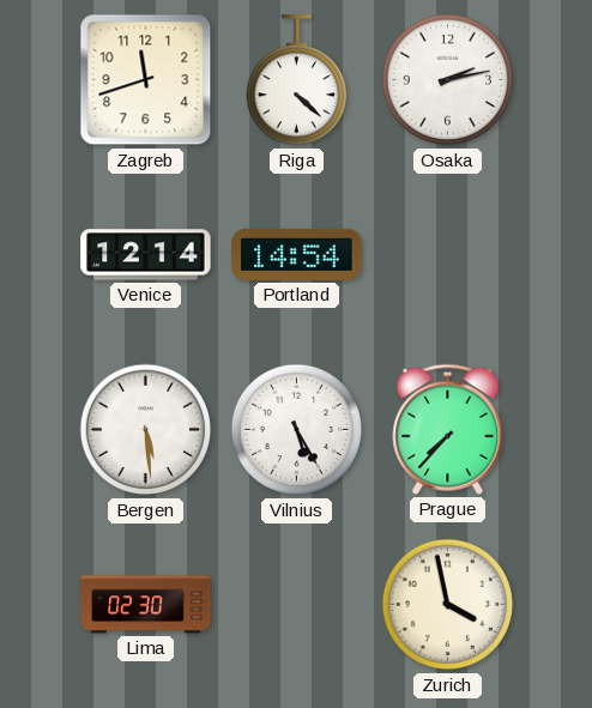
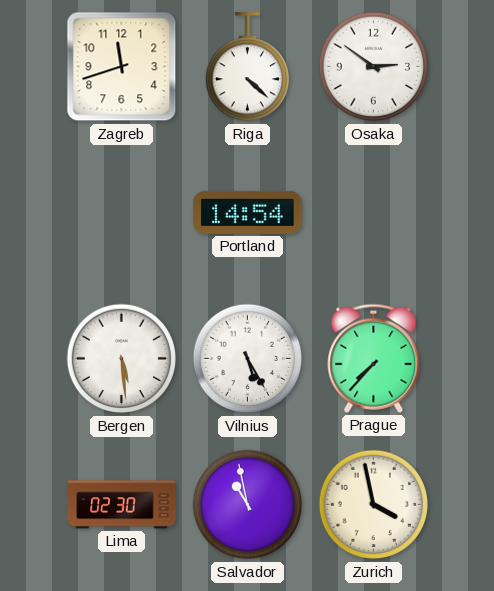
Osaka: 2:13 -> 2:51 (374, 67)
Venice: 12:14 -> none (146, 255)
Salvador: none -> 10:58 (248, 505)
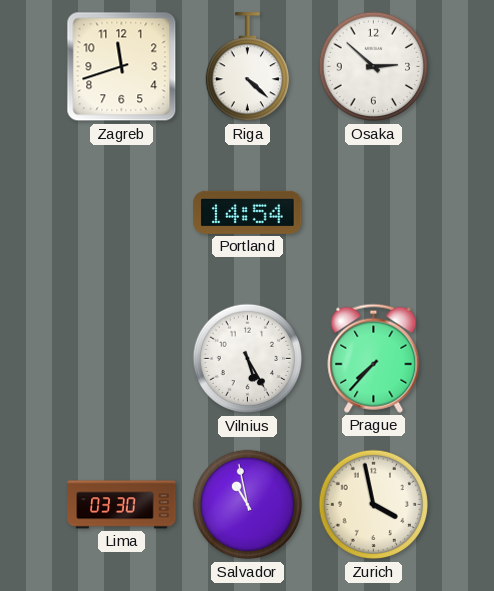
Osaka: 2:51 -> 2:52 (374, 67)
Bergen: 5:29 -> none (122, 359)
Lima: 02:30 -> 03:30 (122, 505)
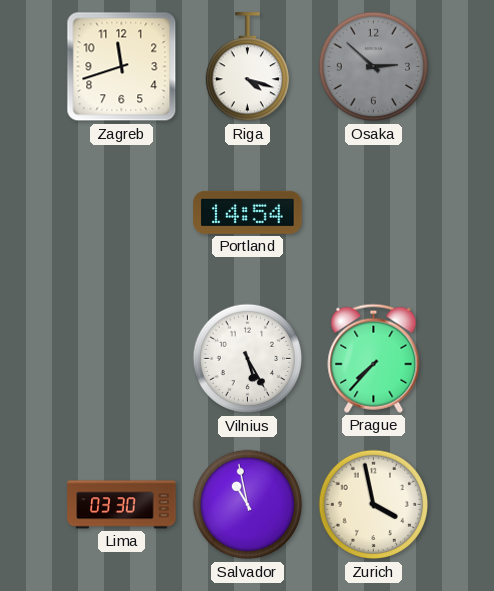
Riga: 4:22 -> 4:18 (247, 67)
Osaka dial: white -> grey (374, 67)
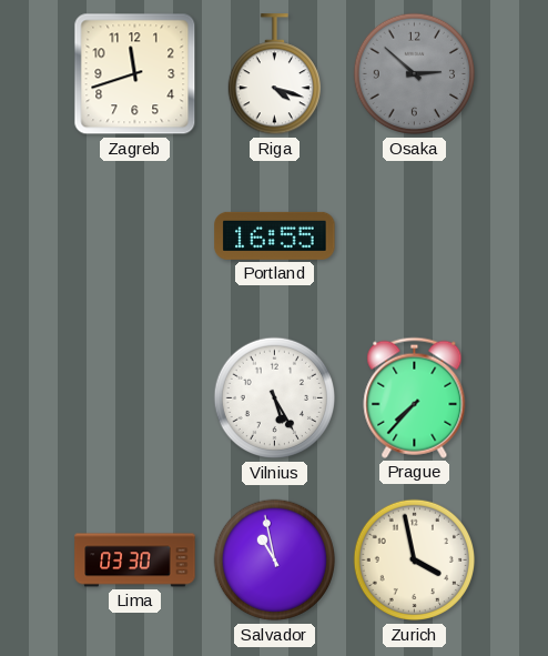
Portland: 14:54 -> 16:55 (275, 235)
